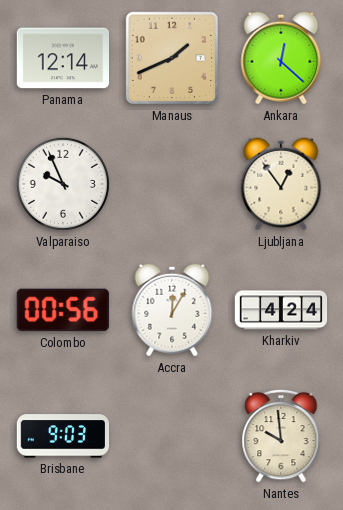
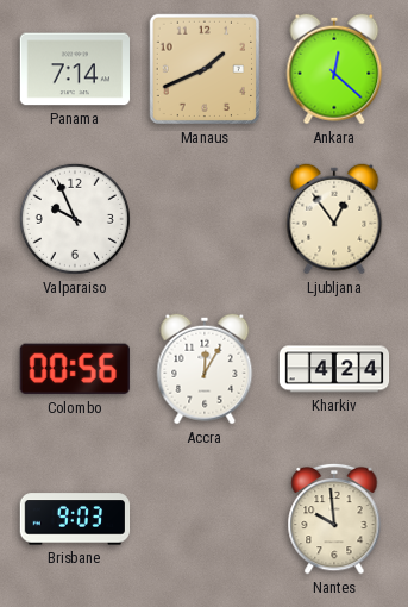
Panama: 12:14 -> 7:14 (75, 69)
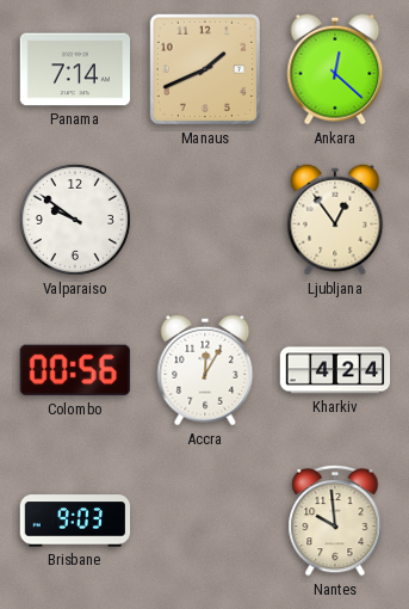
Valparaiso: 9:56 -> 9:51 (75, 220)
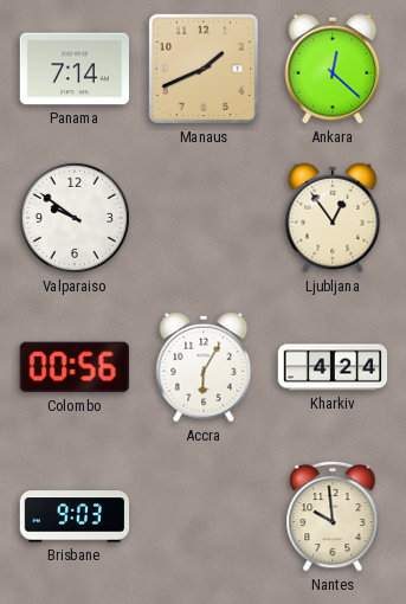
Accra: 12:05 -> 6:05 (204, 367)
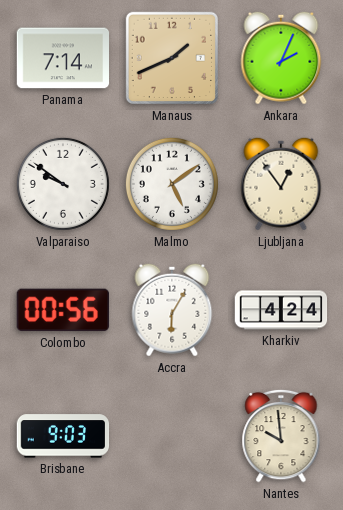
Ankara: 12:22 -> 2:04 (281, 58)
Malmo: none -> 5:09 (172, 184)
